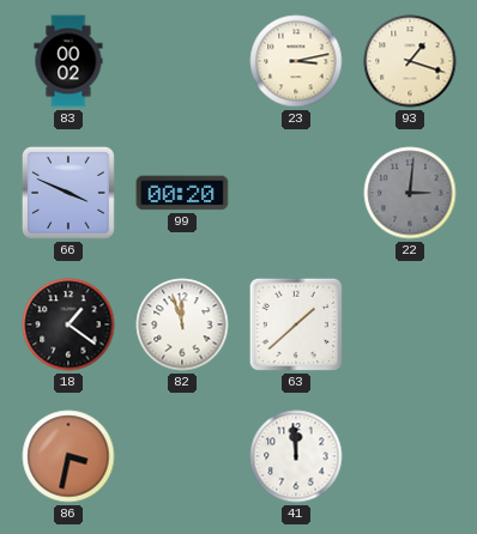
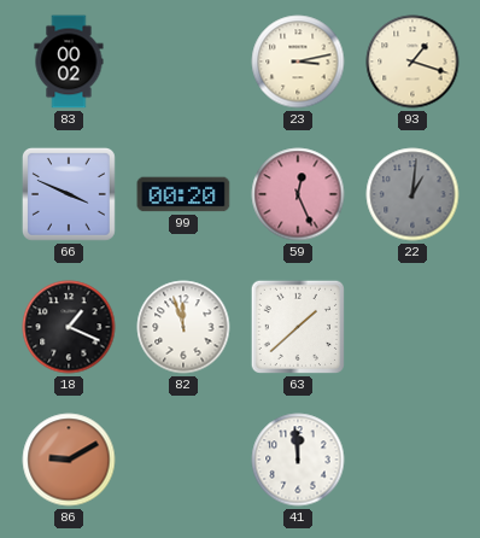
59: none -> 12:26 (298, 194)
22: 3:01 -> 1:01 (412, 194)
18: 1:21 -> 1:19 (69, 327)
86: 3:32 -> 9:10 (69, 460)
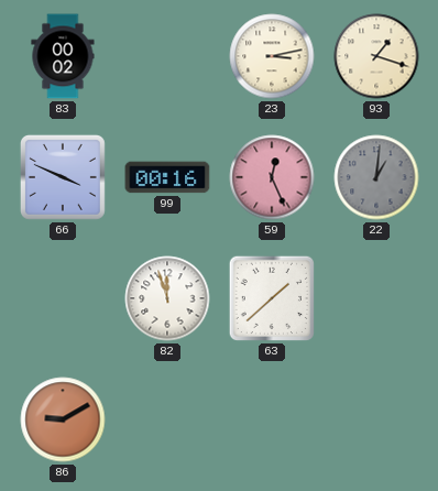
99: 00:20 -> 00:16 (167, 177)
18: 1:19 -> none (69, 327)
41: 11:59 -> none (298, 460)
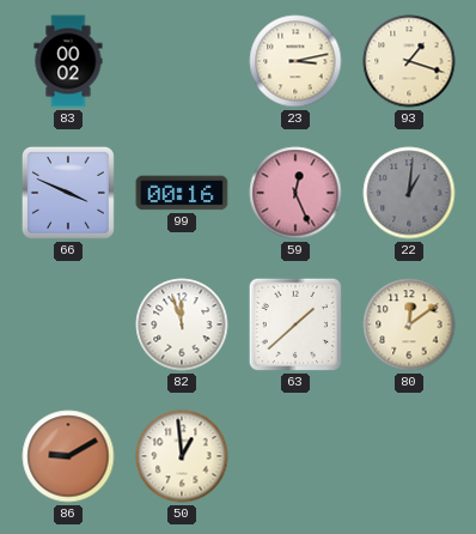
80: none -> 12:09 (409, 324)
50: none -> 12:59 (182, 456)
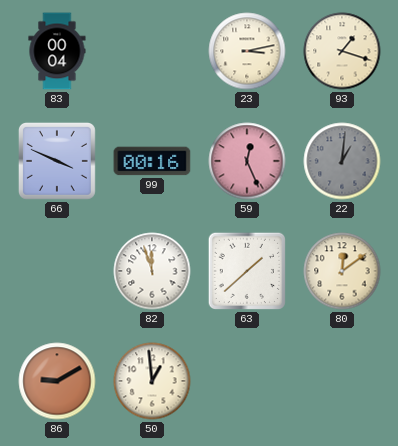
83: 00:02 -> 00:04 (57, 51)
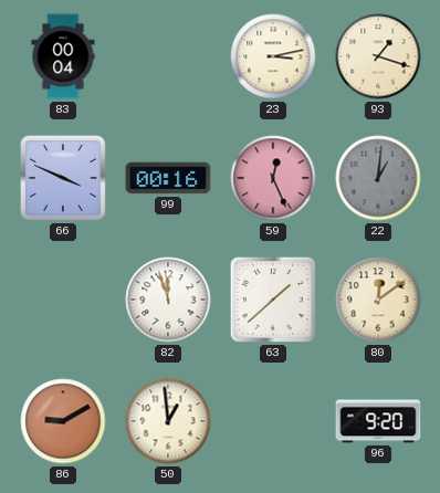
96: none -> 9:20 (378, 421)
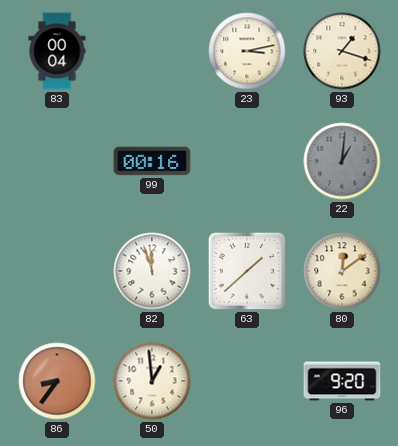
66: 3:49 -> none (63, 178)
59: 12:26 -> none (273, 178)
86: 9:10 -> 8:36 (57, 381)
